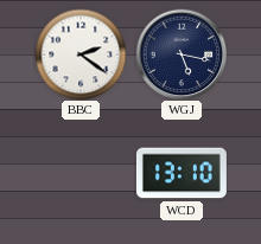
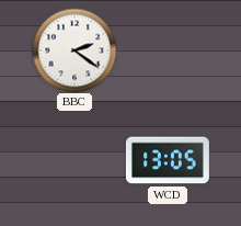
WGJ: 5:17 -> none (182, 54)
WCD: 13:10 -> 13:05 (168, 160)
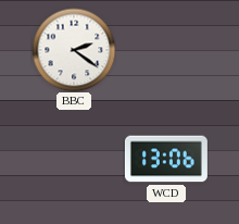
WCD: 13:05 -> 13:06 (166, 159)
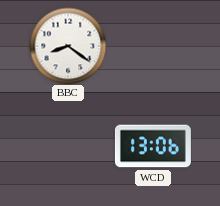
BBC: 2:21 -> 8:21 (68, 46)
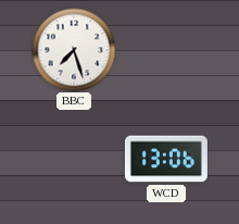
BBC: 8:21 -> 7:27 (74, 50)
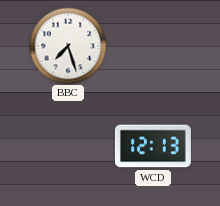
WCD: 13:06 -> 12:13 (153, 146)
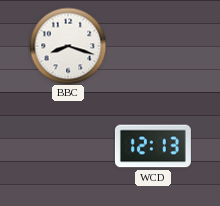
BBC: 7:27 -> 8:18 (68, 46)
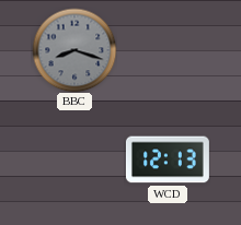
BBC dial: white -> grey (74, 50)
